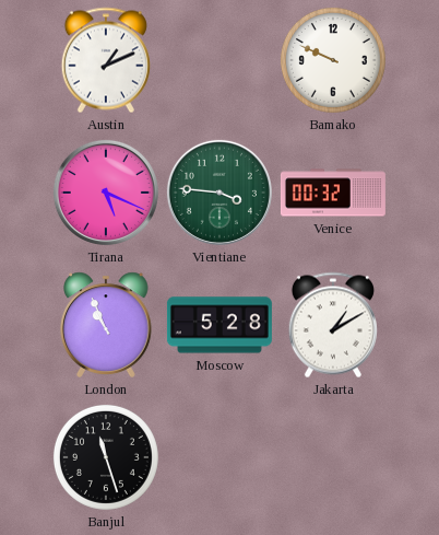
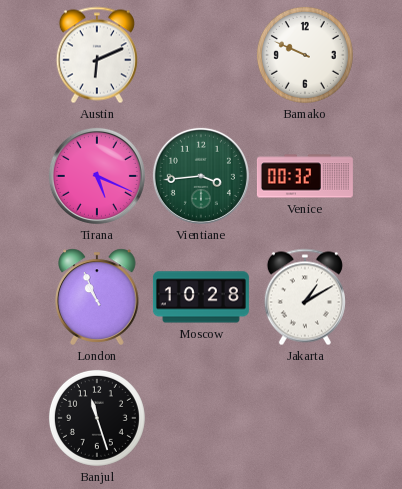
Austin: 1:11 -> 6:11 (97, 55)
Vientiane: 3:46 -> 3:44 (201, 176)
Moscow: 5:28 -> 10:28 (201, 297)
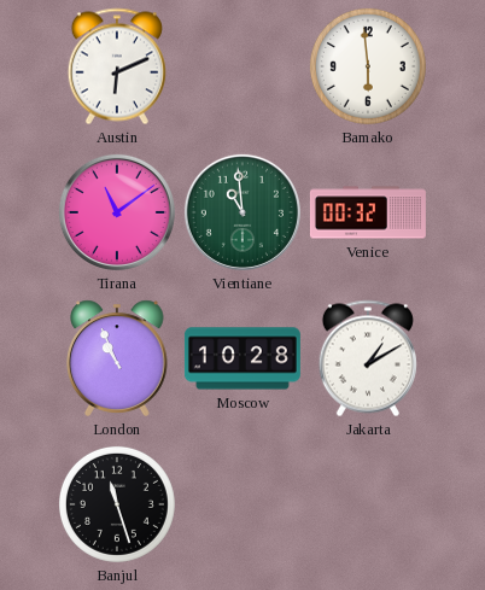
Bamako: 9:49 -> 5:59 (368, 66)
Tirana: 5:19 -> 11:09 (117, 212)
Vientiane: 3:44 -> 10:59 (242, 212)
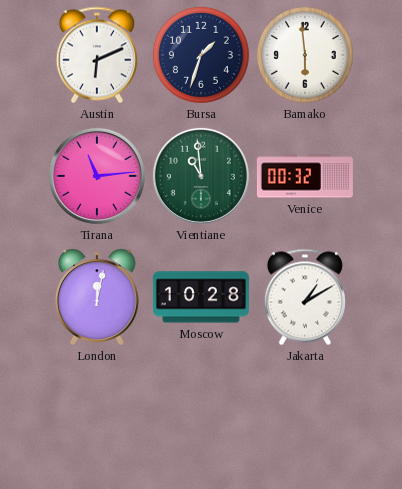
Bursa: none -> 1:33 (201, 55)
Tirana: 11:09 -> 11:14 (97, 176)
London: 10:56 -> 12:02 (98, 297)
Banjul: 11:27 -> none (117, 504)
